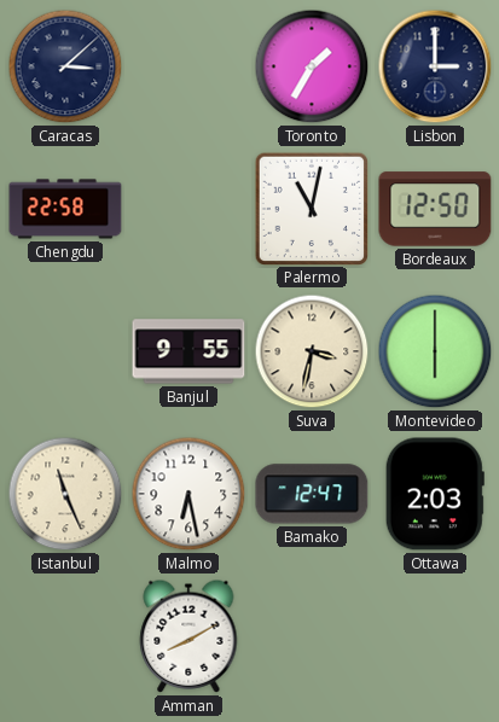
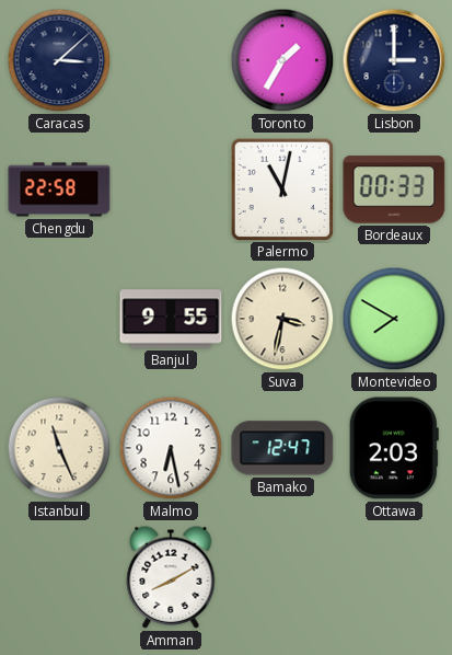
Bordeaux: 12:50 -> 00:33 (394, 189)
Montevideo: 6:00 -> 7:50 (394, 319)
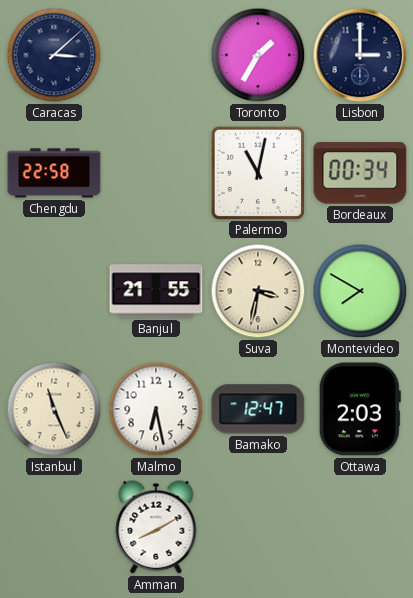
Bordeaux: 00:33 -> 00:34 (360, 173)
Banjul: 9:55 -> 21:55 (156, 291)
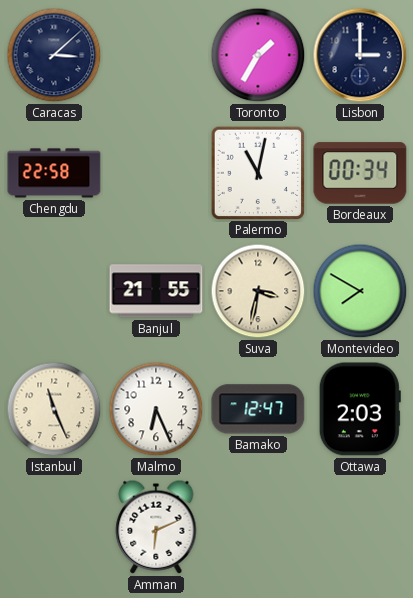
Malmo: 6:28 -> 6:26 (156, 409)
Amman: 8:10 -> 6:11 (156, 527)
